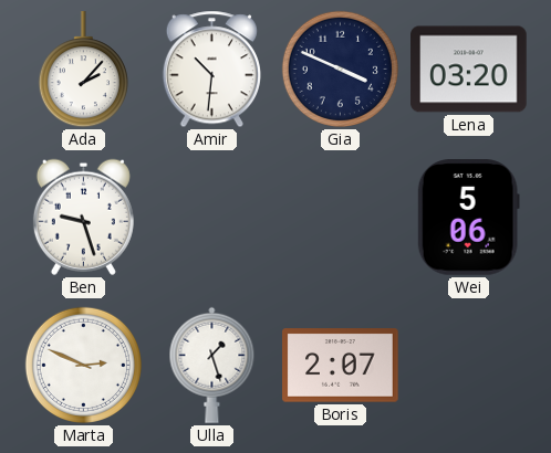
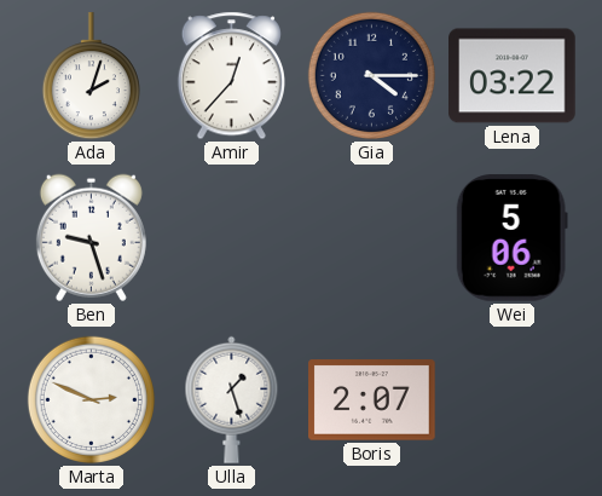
Ada: 2:07 -> 2:03 (91, 76)
Amir: 10:31 -> 12:37 (231, 76)
Gia: 3:49 -> 4:15 (371, 75)
Lena: 03:20 -> 03:22 (513, 76)
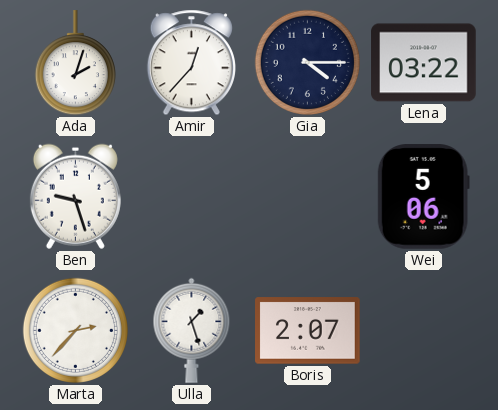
Marta: 2:49 -> 2:37 (75, 330)
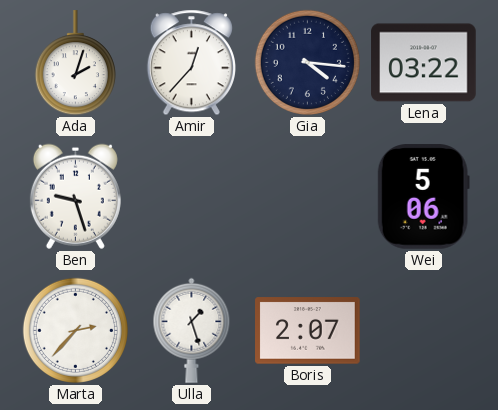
Gia: 4:15 -> 4:16 (307, 62)
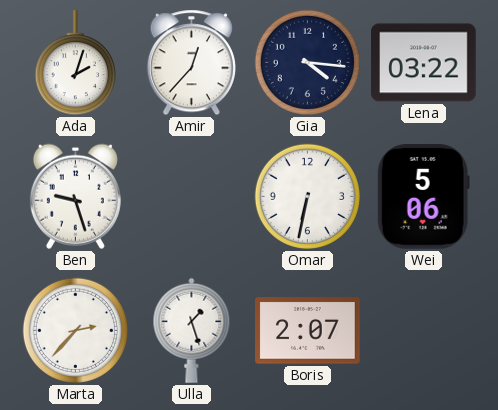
Omar: none -> 6:32 (307, 196)
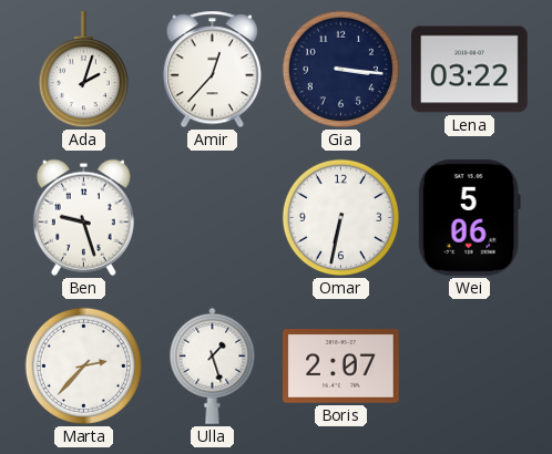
Gia: 4:16 -> 3:16 (340, 69)
